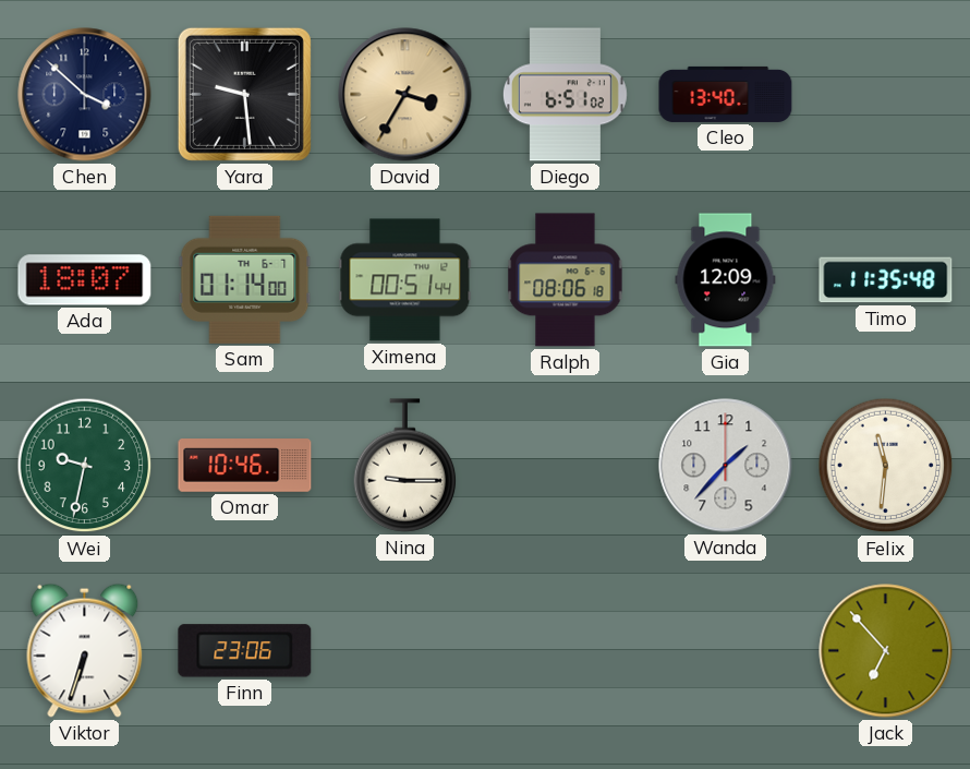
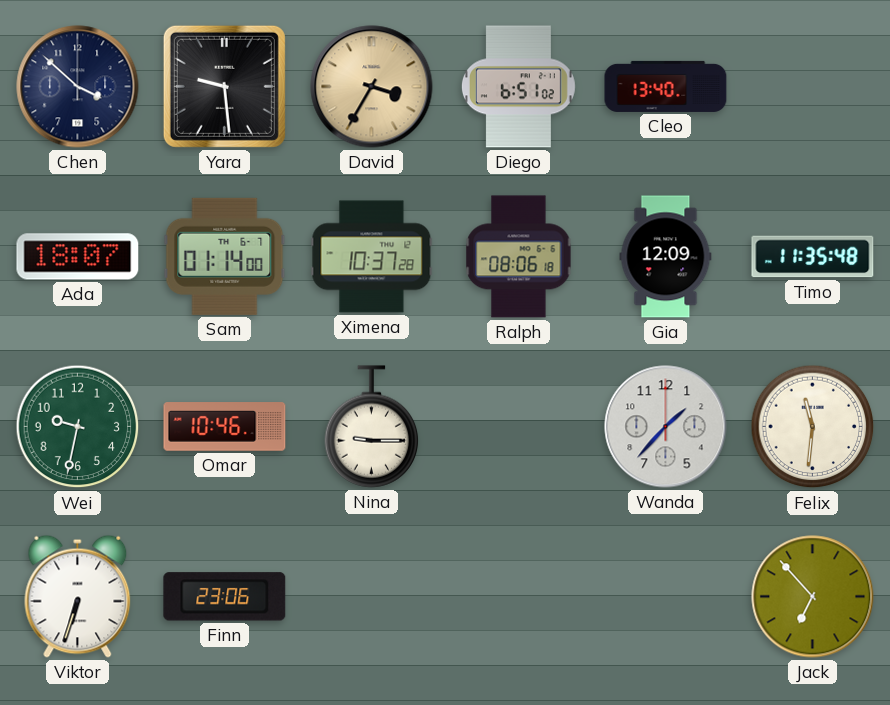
Ximena: 00:51 -> 10:37 (372, 257)
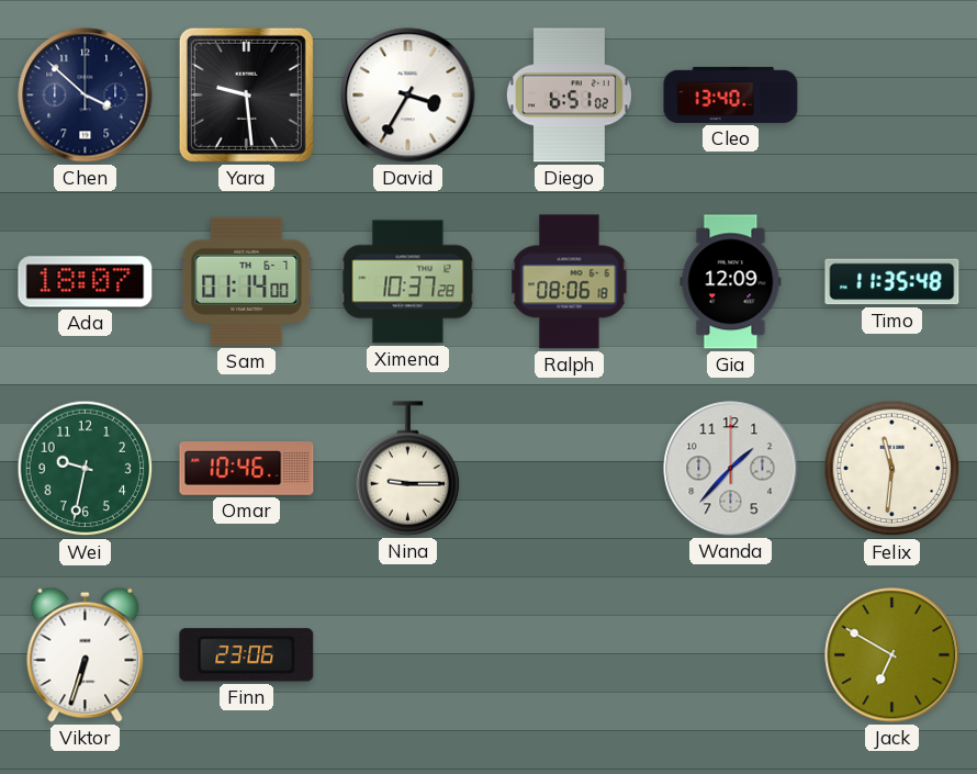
David dial: champagne -> white (408, 96)
Jack: 6:53 -> 6:50 (892, 655)
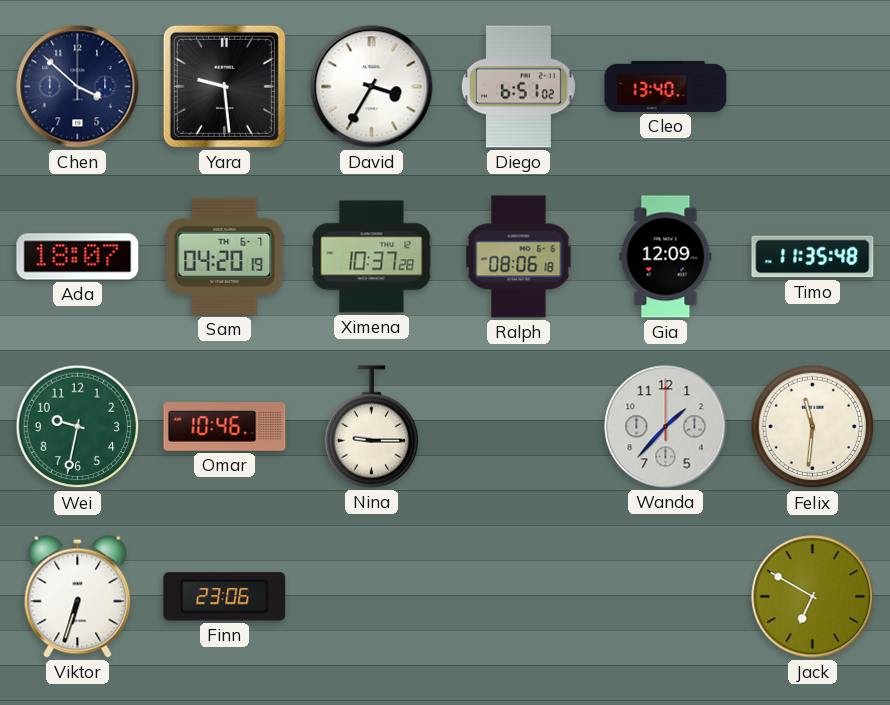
Sam: 01:14 -> 04:20 (225, 256)
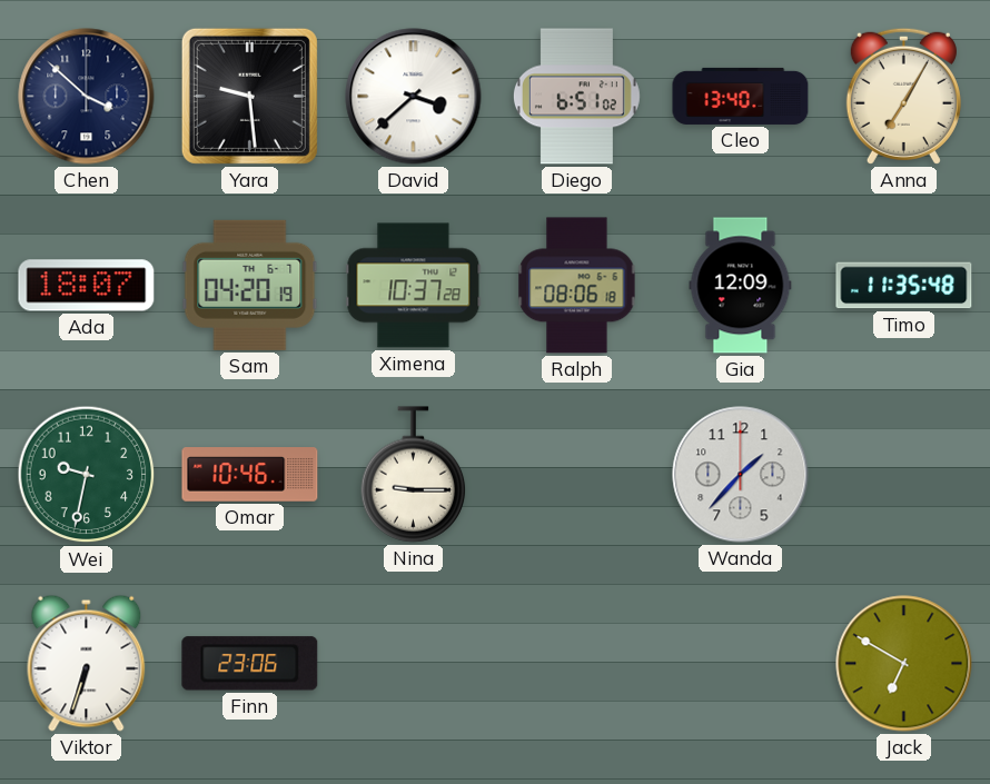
David: 3:35 -> 3:38 (414, 97)
Anna: none -> 7:05 (903, 96)
Felix: 11:31 -> none (813, 427)
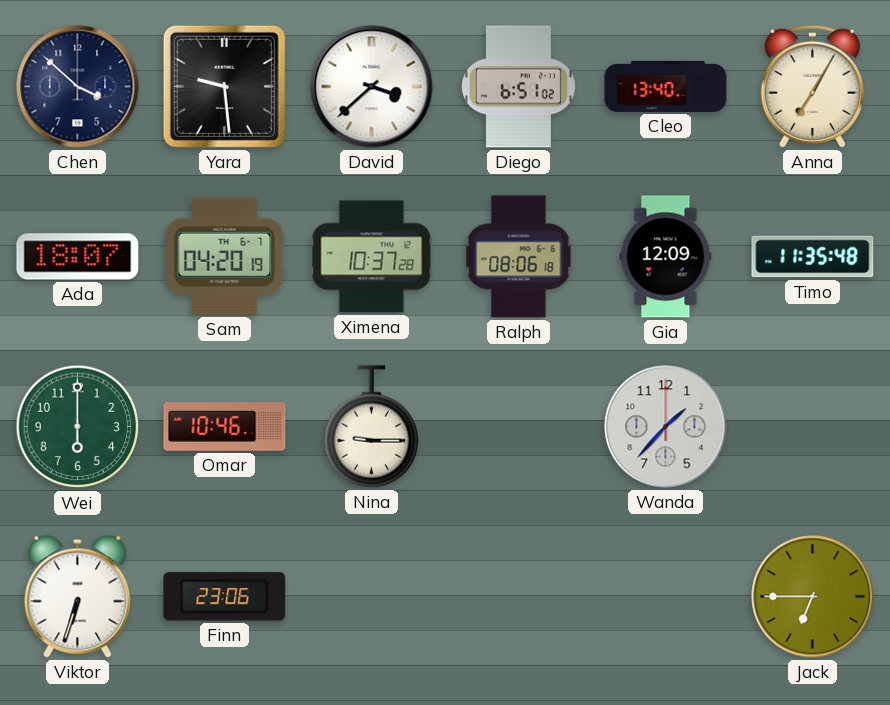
Wei: 9:32 -> 6:00 (78, 427)
Jack: 6:50 -> 6:45 (813, 597)
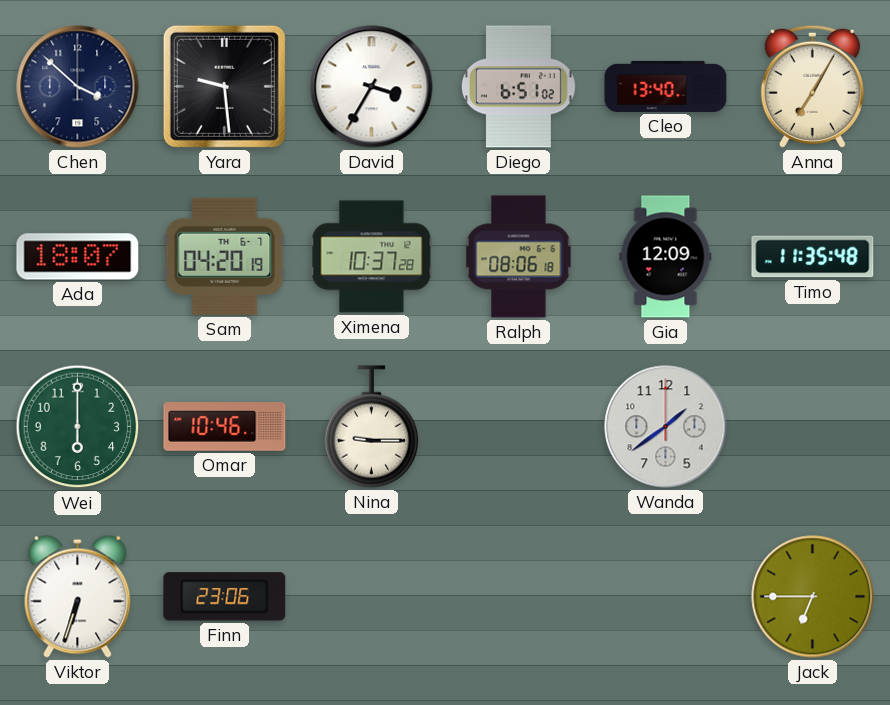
David: 3:38 -> 3:35 (372, 87)
Wanda: 1:37 -> 1:39 (666, 427)
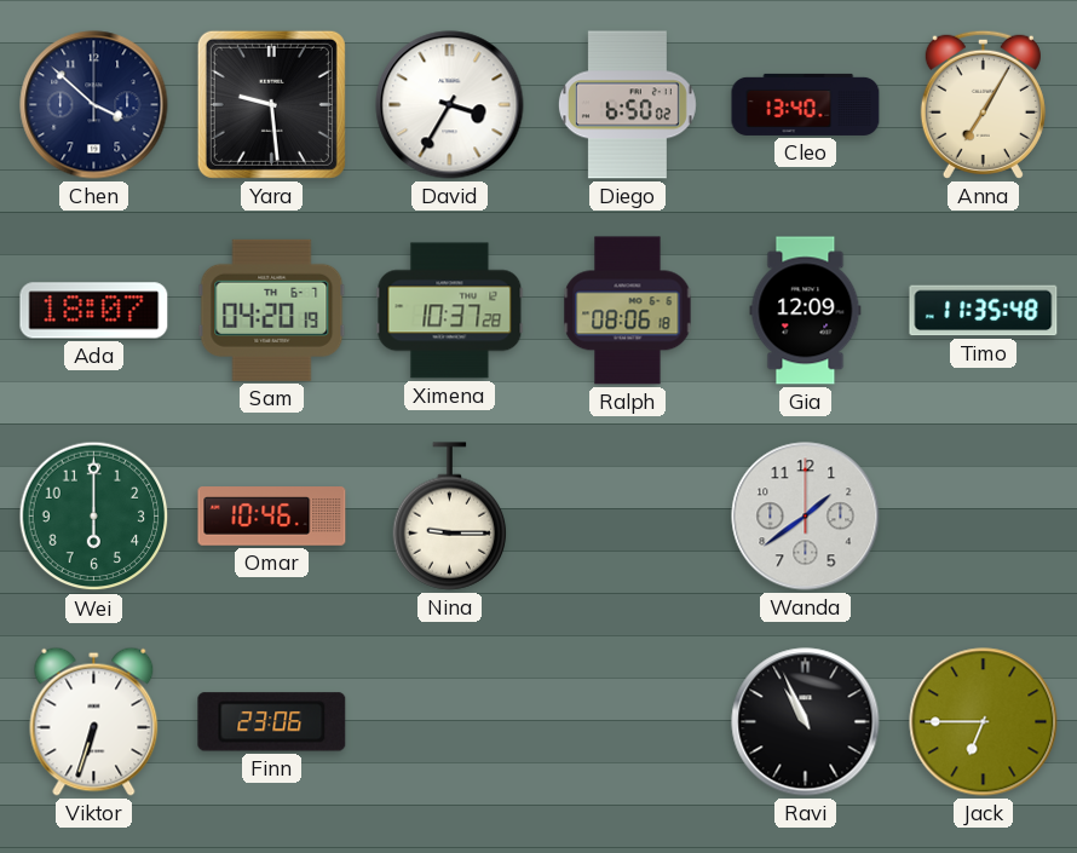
Diego: 6:51 -> 6:50 (627, 105)
Ravi: none -> 10:56 (806, 722)
